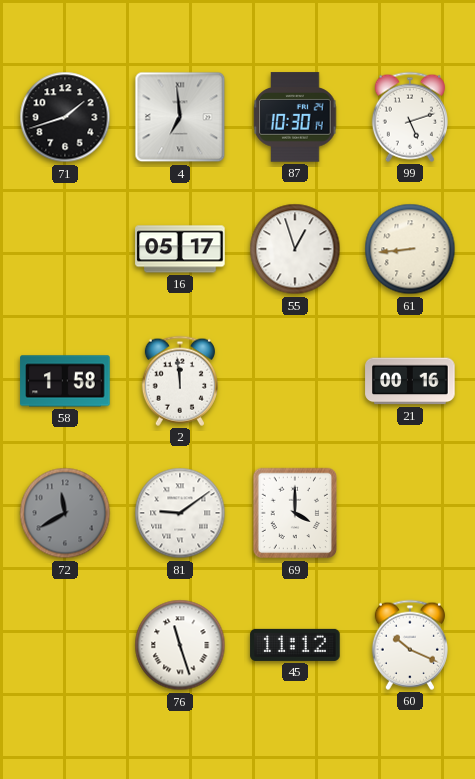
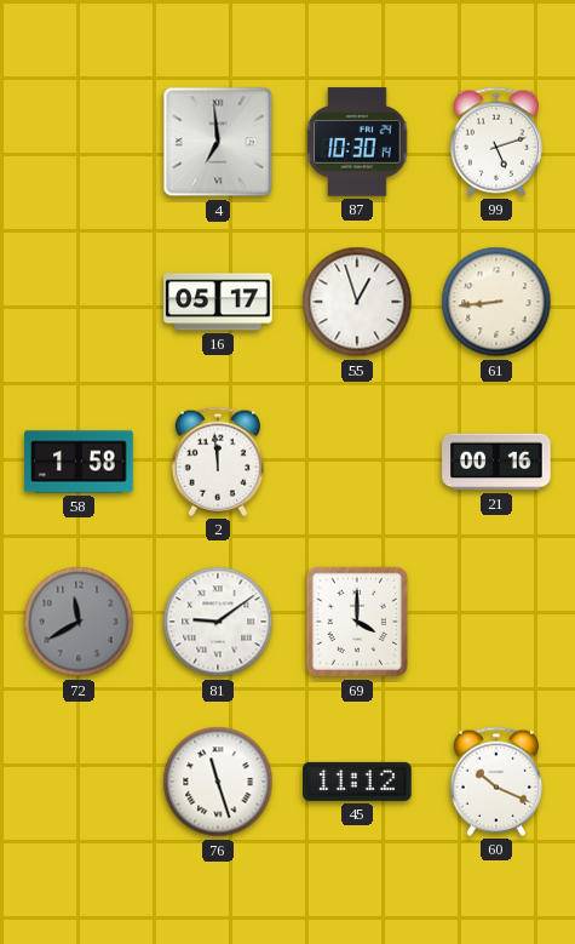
71: 1:42 -> none (65, 117)
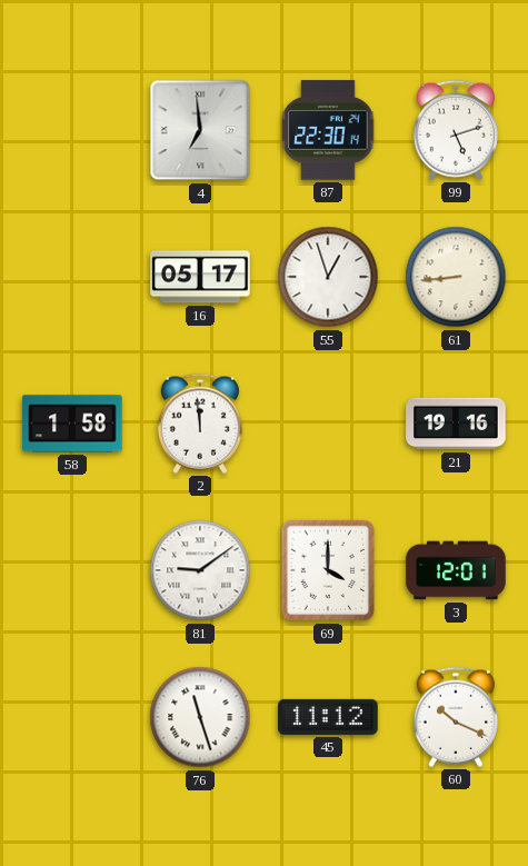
87: 10:30 -> 22:30 (328, 130)
21: 00:16 -> 19:16 (456, 424)
72: 11:40 -> none (79, 622)
3: none -> 12:01 (456, 570)
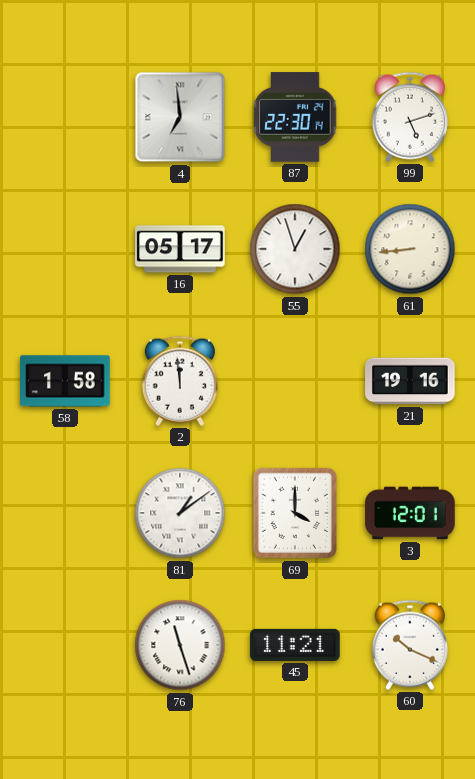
81: 9:09 -> 1:09 (180, 513)
45: 11:12 -> 11:21 (295, 645)
